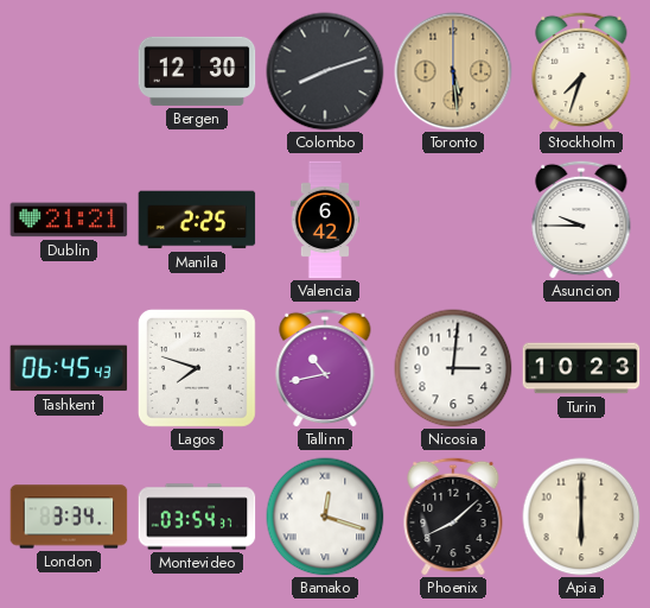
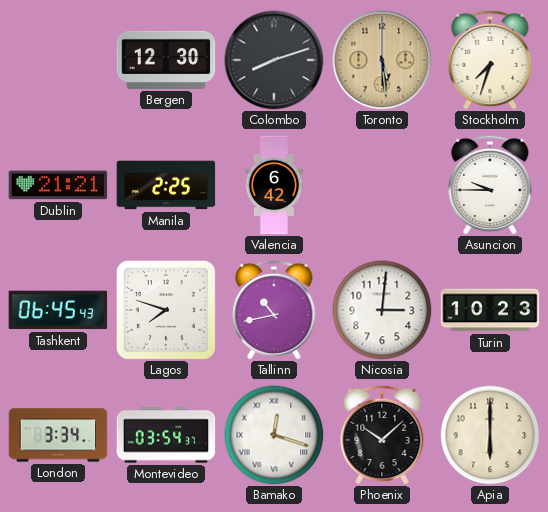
Phoenix: 8:08 -> 10:08 (382, 435)
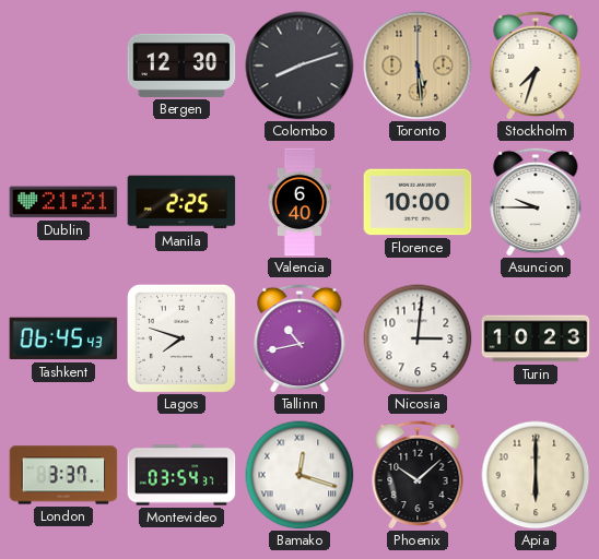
Valencia: 6:42 -> 6:40 (299, 202)
Florence: none -> 10:00 (418, 202)
London: 3:34 -> 3:37 (63, 475)
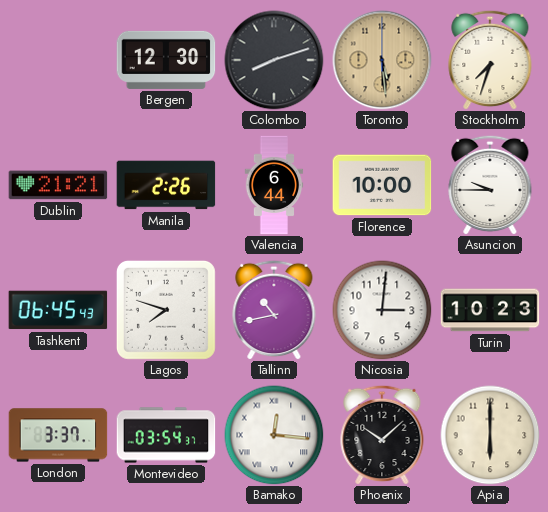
Manila: 2:25 -> 2:26 (166, 185)
Valencia: 6:40 -> 6:44 (274, 185)
Bamako: 12:18 -> 12:16 (274, 435)
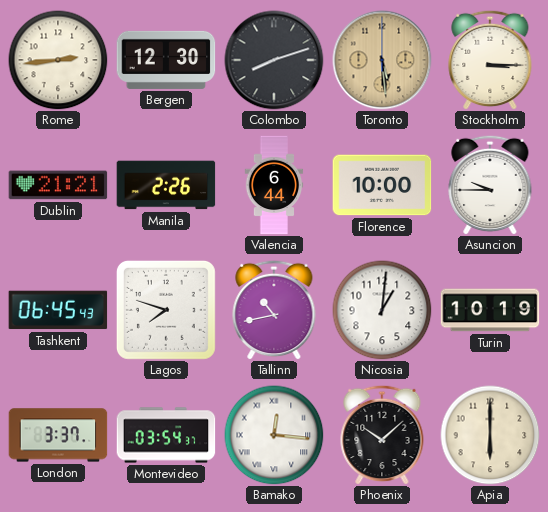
Rome: none -> 2:44 (58, 60)
Stockholm: 7:33 -> 3:15 (490, 60)
Nicosia: 3:01 -> 1:01 (382, 310)
Turin: 10:23 -> 10:19 (490, 310)
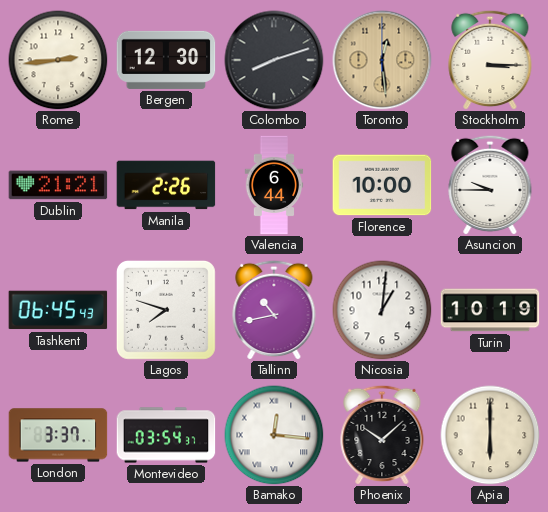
Toronto: 5:29 -> 12:29 (382, 60)
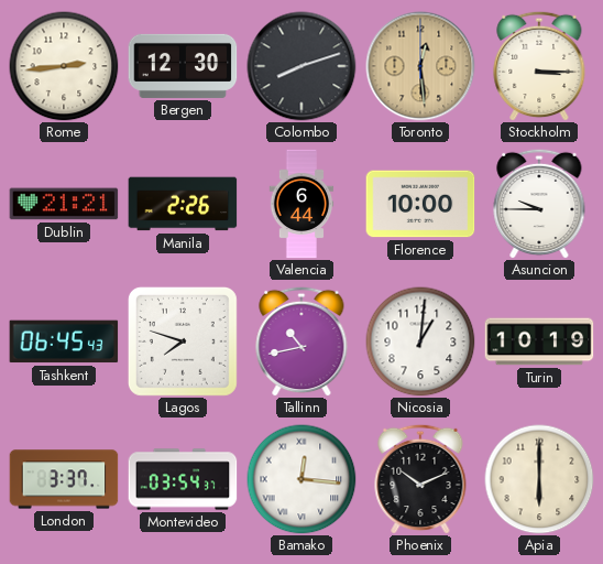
Phoenix: 10:08 -> 10:11 (420, 479)
